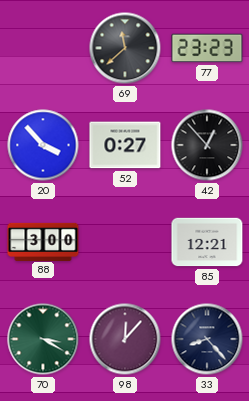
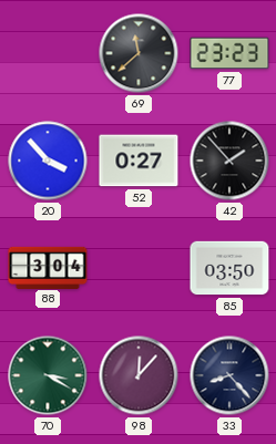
42: 12:53 -> 1:53 (229, 161)
88: 3:00 -> 3:04 (48, 267)
85: 12:21 -> 03:50 (229, 268)
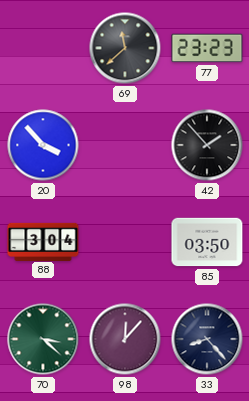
52: 0:27 -> none (139, 161)
70: 3:20 -> 3:22 (43, 339)
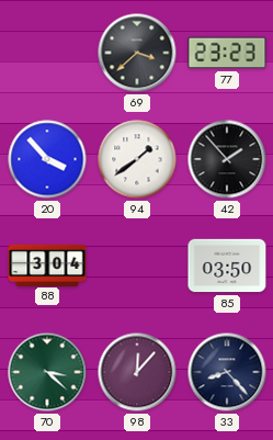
69: 11:38 -> 3:38 (137, 53)
94: none -> 1:39 (137, 159)
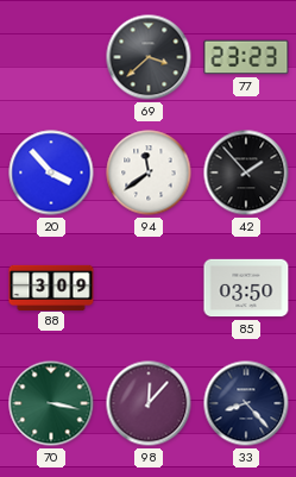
94: 1:39 -> 11:39 (149, 172)
88: 3:04 -> 3:09 (51, 287)
70: 3:22 -> 3:17 (51, 403)
